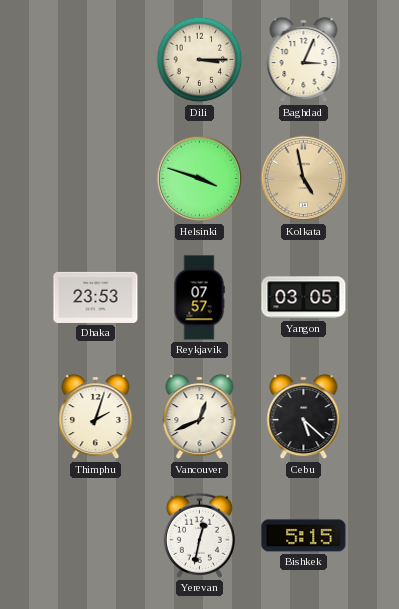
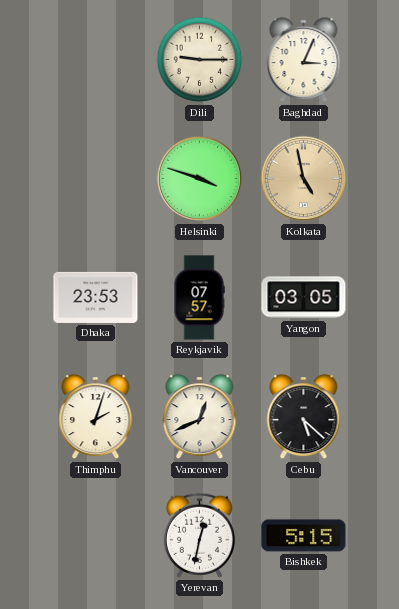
Dili: 3:15 -> 9:15 (200, 60)
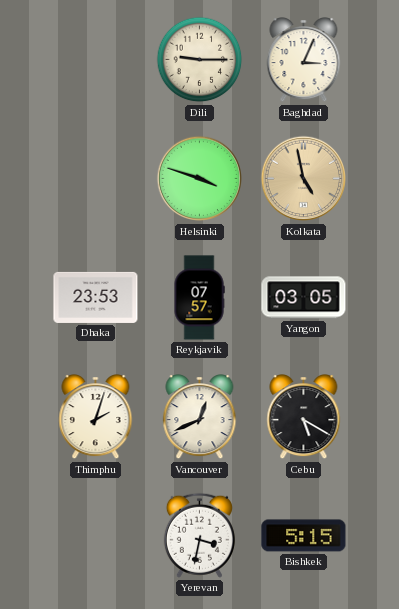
Cebu: 5:22 -> 5:20 (304, 418)
Yerevan: 12:32 -> 3:32 (199, 535)
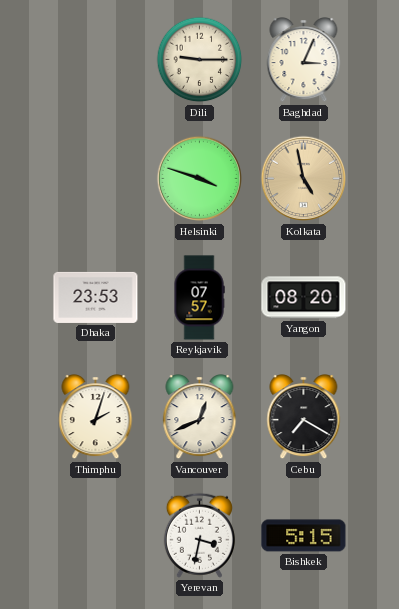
Yangon: 03:05 -> 08:20 (304, 298)
Cebu: 5:20 -> 7:20 (304, 418)
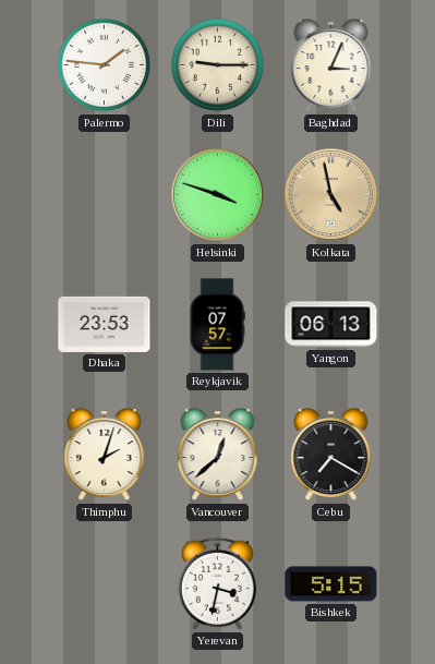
Palermo: none -> 1:46 (105, 65)
Yangon: 08:20 -> 06:13 (331, 325)
Vancouver: 12:41 -> 12:38 (218, 456)
